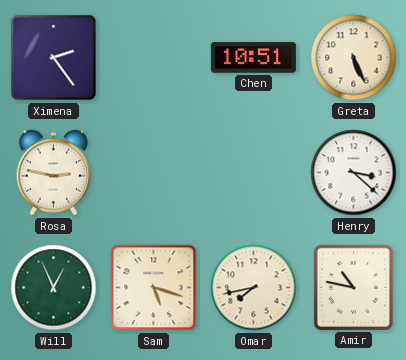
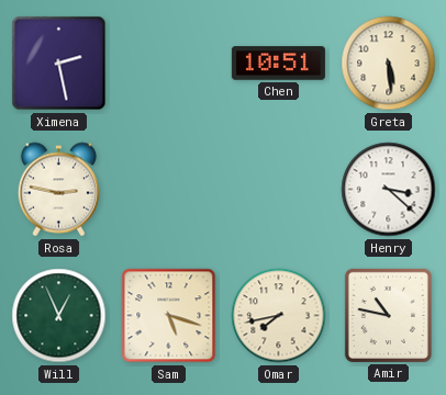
Ximena: 2:24 -> 2:28 (59, 64)
Greta: 5:26 -> 5:29 (389, 64)
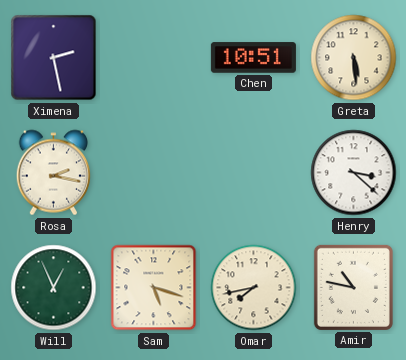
Rosa: 2:47 -> 2:17 (53, 173)
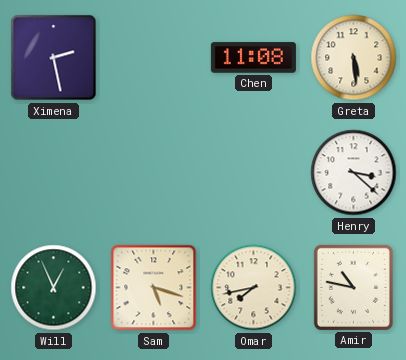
Chen: 10:51 -> 11:08 (253, 58)
Rosa: 2:17 -> none (53, 173)
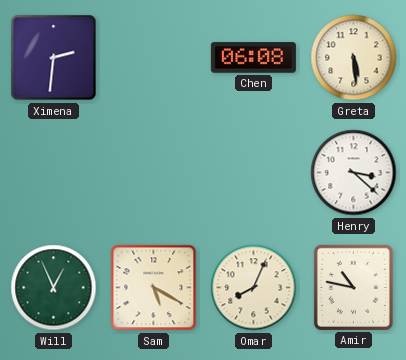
Ximena: 2:28 -> 2:31 (54, 58)
Chen: 11:08 -> 06:08 (253, 58)
Sam: 5:18 -> 5:20 (154, 288)
Omar: 7:43 -> 8:04 (254, 288)
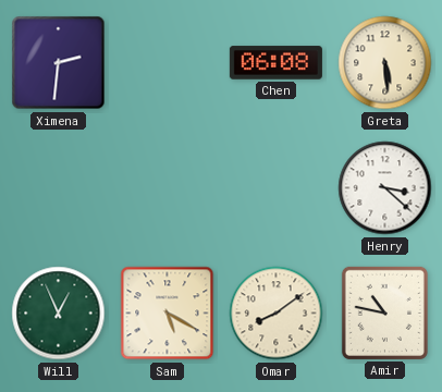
Omar: 8:04 -> 8:09 (277, 314)
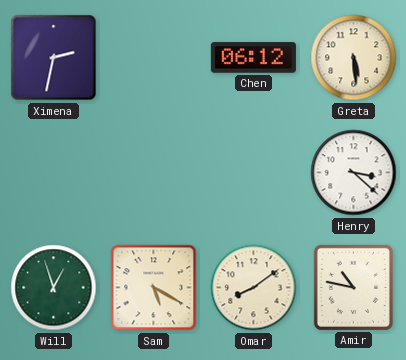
Ximena: 2:31 -> 2:32 (54, 58)
Chen: 06:08 -> 06:12 (253, 58)
Will: 12:56 -> 12:57 (54, 288)
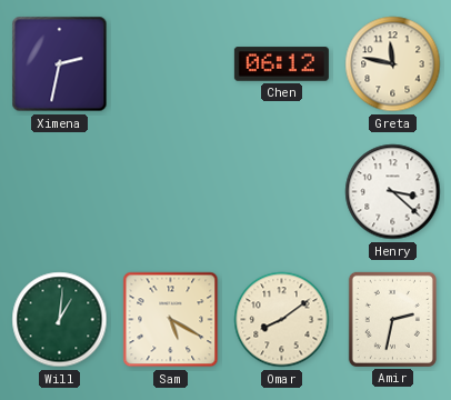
Greta: 5:29 -> 11:47 (393, 64)
Will: 12:57 -> 1:01 (60, 320)
Amir: 10:47 -> 2:32 (392, 319)
